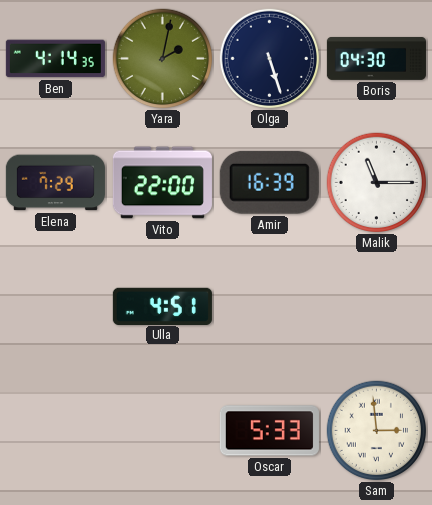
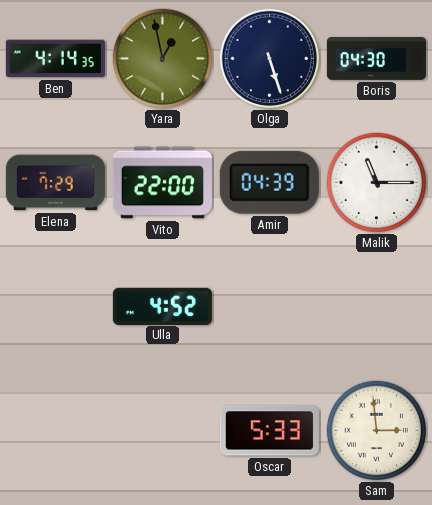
Yara: 2:02 -> 12:58 (163, 59)
Amir: 16:39 -> 04:39 (269, 182)
Ulla: 4:51 -> 4:52 (162, 306)
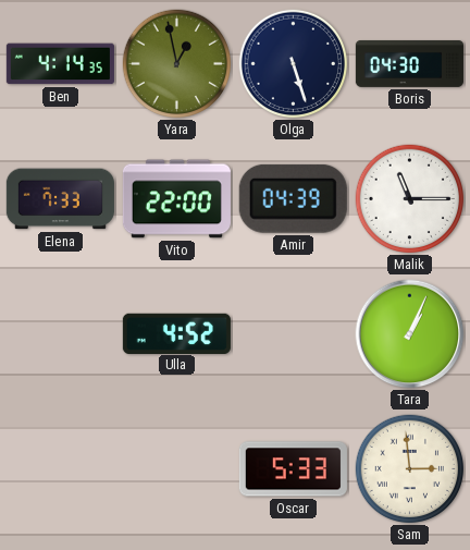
Elena: 7:29 -> 7:33 (60, 199)
Tara: none -> 1:04 (410, 334)
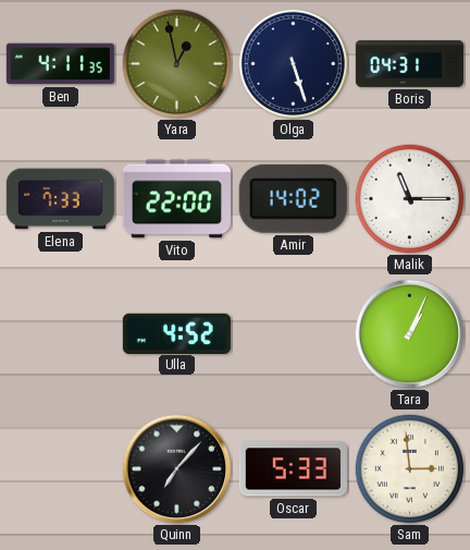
Ben: 4:14 -> 4:11 (60, 64)
Boris: 04:30 -> 04:31 (409, 63)
Amir: 04:39 -> 14:02 (293, 198)
Quinn: none -> 7:07 (177, 469)
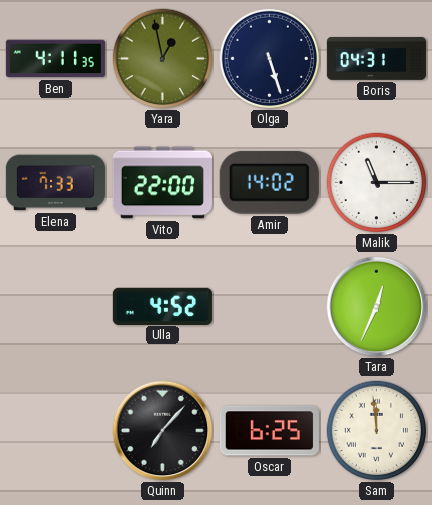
Tara: 1:04 -> 12:34 (377, 307)
Oscar: 5:33 -> 6:25 (269, 431)
Sam: 2:59 -> 11:59 (377, 431)
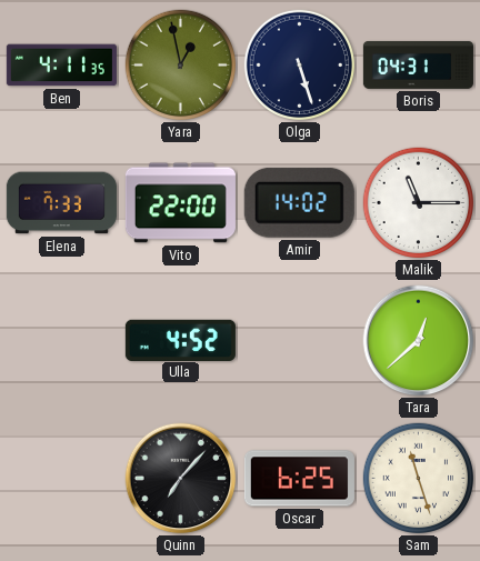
Tara: 12:34 -> 12:38 (419, 341)
Sam: 11:59 -> 11:27 (419, 479)
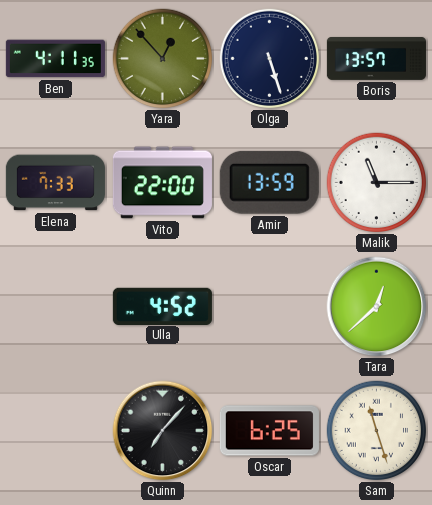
Yara: 12:58 -> 12:53 (163, 59)
Boris: 04:31 -> 13:57 (376, 58)
Amir: 14:02 -> 13:59 (269, 182)
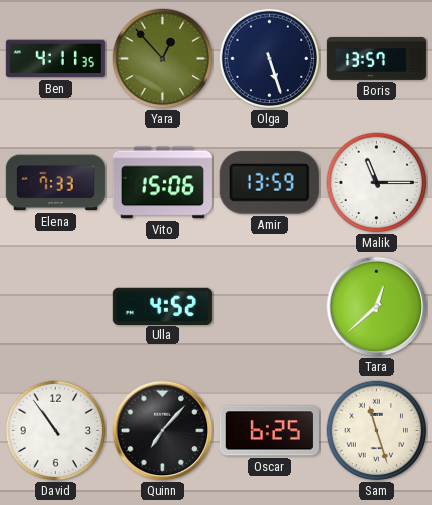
Vito: 22:00 -> 15:06 (162, 183)
David: none -> 10:54 (56, 431)
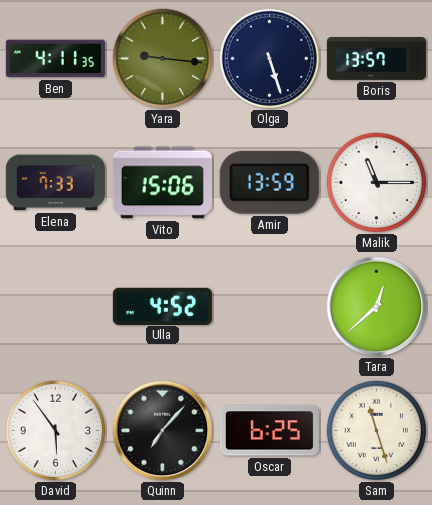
Yara: 12:53 -> 9:16 (163, 59)
David: 10:54 -> 5:54 (56, 431)
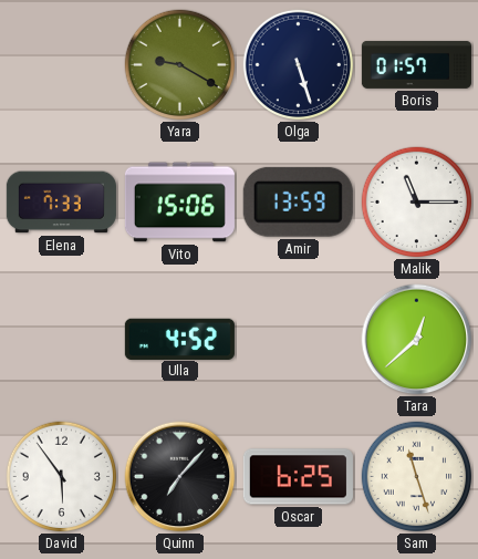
Ben: 4:11 -> none (55, 59)
Yara: 9:16 -> 9:20 (180, 65)
Boris: 13:57 -> 01:57 (416, 64)
